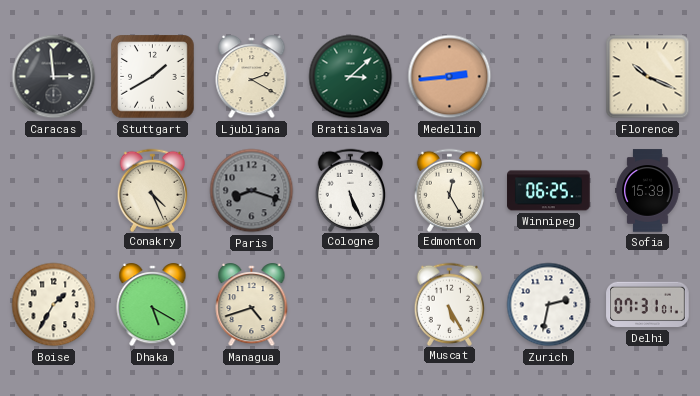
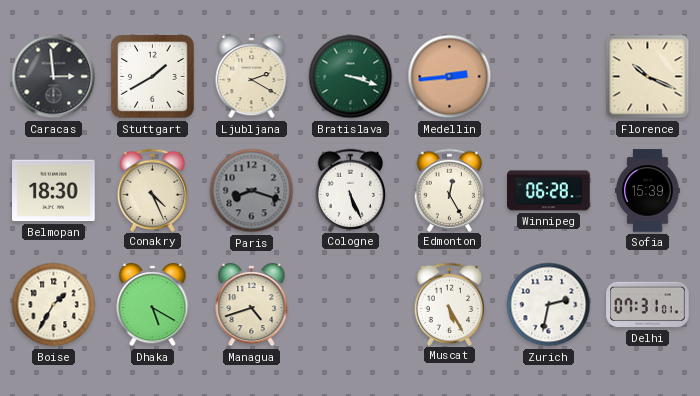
Bratislava: 3:08 -> 3:18 (351, 77)
Belmopan: none -> 18:30 (54, 191)
Winnipeg: 06:25 -> 06:28 (549, 191)
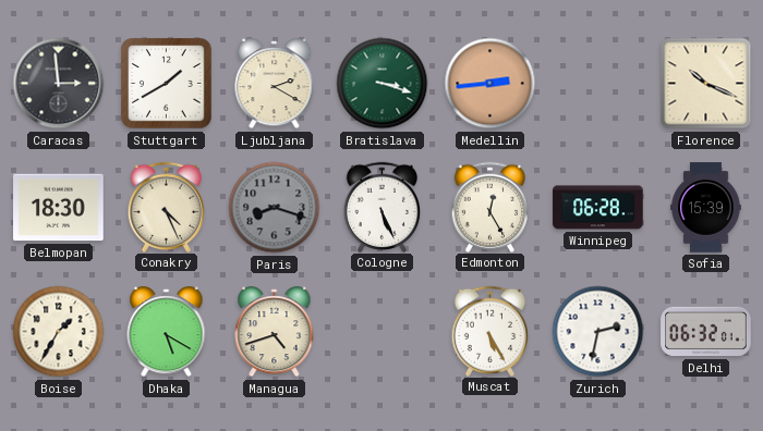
Delhi: 07:31 -> 06:32 (706, 332)
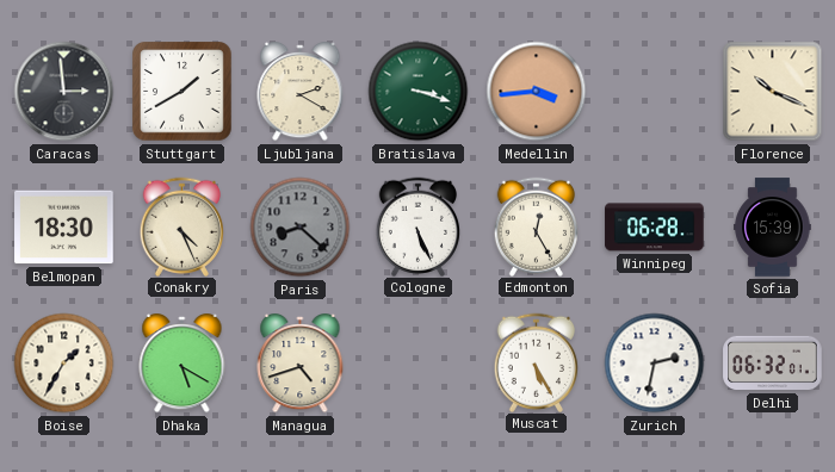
Medellin: 2:44 -> 3:44 (537, 92)
Paris: 8:18 -> 8:22 (301, 228)
